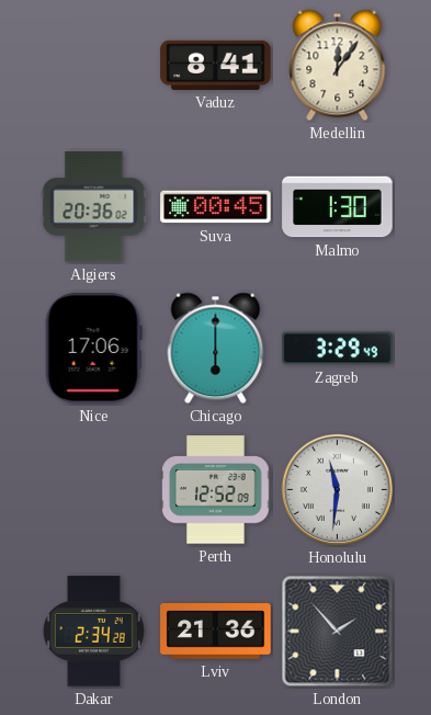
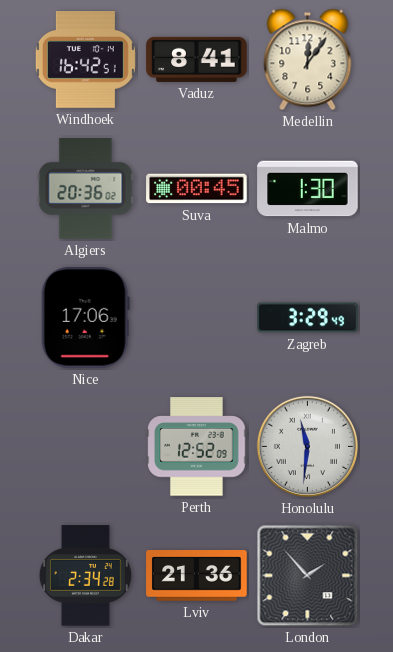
Windhoek: none -> 16:42 (85, 60)
Chicago: 6:00 -> none (216, 349)
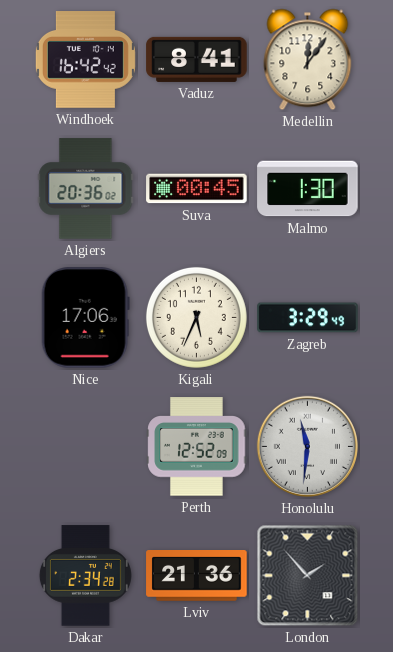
Windhoek: 16:42:51 -> 16:42:42 (85, 60)
Kigali: none -> 5:34 (196, 317)
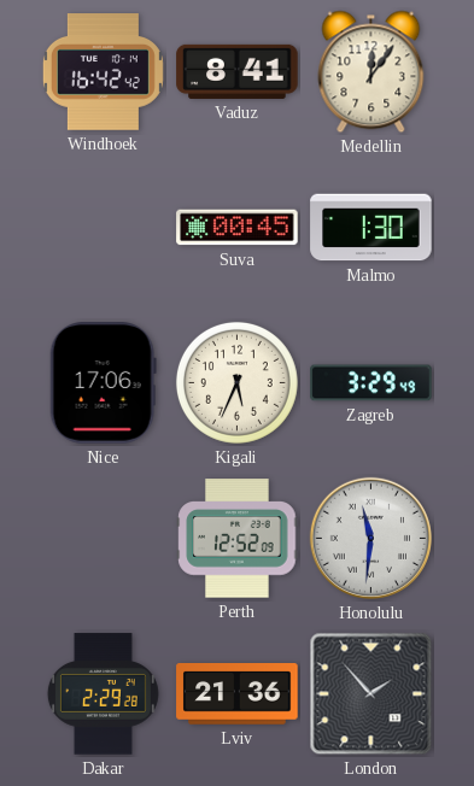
Algiers: 20:36 -> none (86, 189)
Dakar: 2:34 -> 2:29 (103, 694)
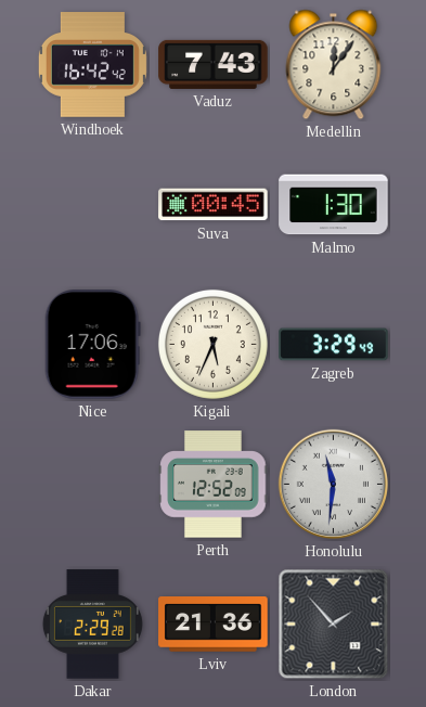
Vaduz: 8:41 -> 7:43 (214, 64)
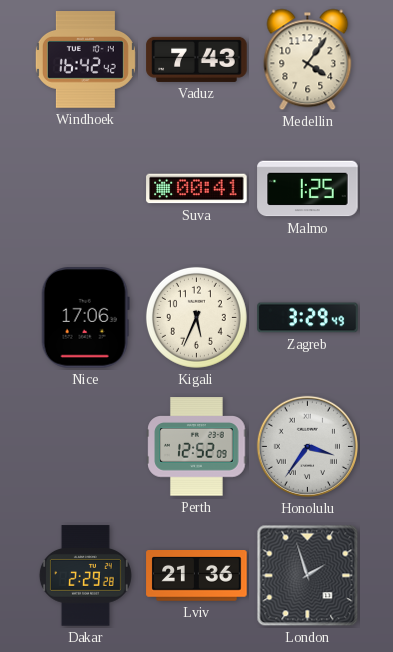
Medellin: 12:06 -> 4:06 (308, 60)
Suva: 00:45 -> 00:41 (197, 189)
Malmo: 1:30 -> 1:25 (308, 189)
Honolulu: 11:31 -> 3:36 (307, 446)
London: 1:53 -> 1:57 (308, 576)
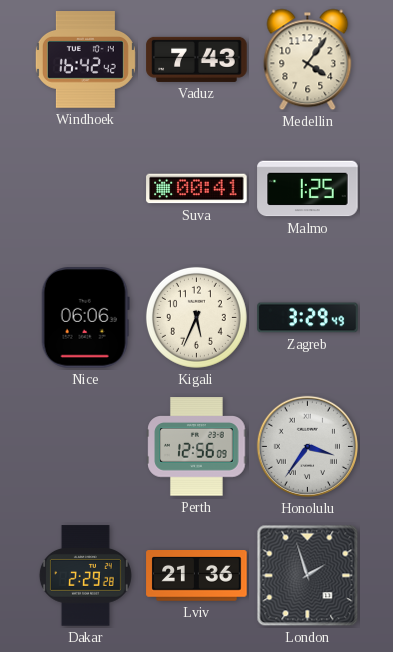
Nice: 17:06 -> 06:06 (85, 318)
Perth: 12:52 -> 12:56 (197, 447)
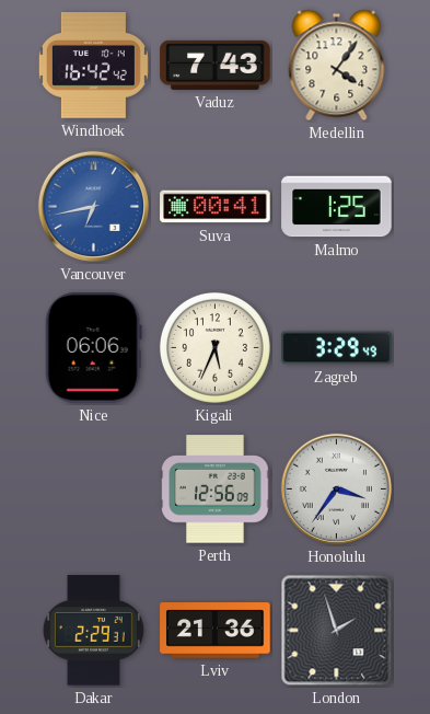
Vancouver: none -> 6:43 (93, 206)
Dakar: 2:29:28 -> 2:29:31 (93, 631)
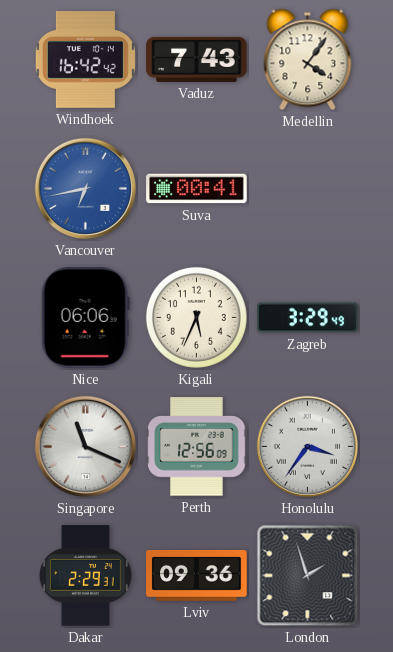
Malmo: 1:25 -> none (337, 207)
Singapore: none -> 11:19 (85, 446)
Lviv: 21:36 -> 09:36 (197, 576)
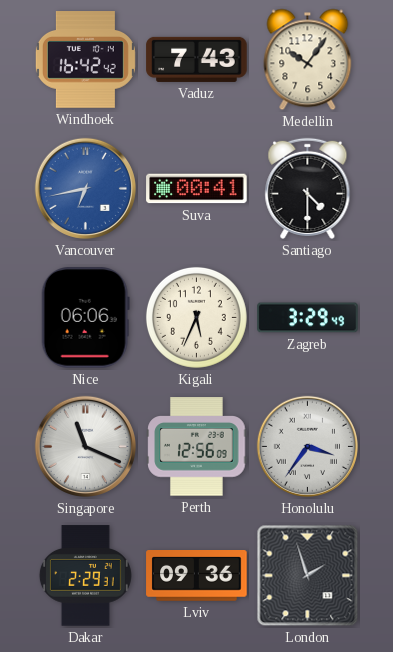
Medellin: 4:06 -> 10:06 (308, 60)
Santiago: none -> 4:30 (308, 188)
